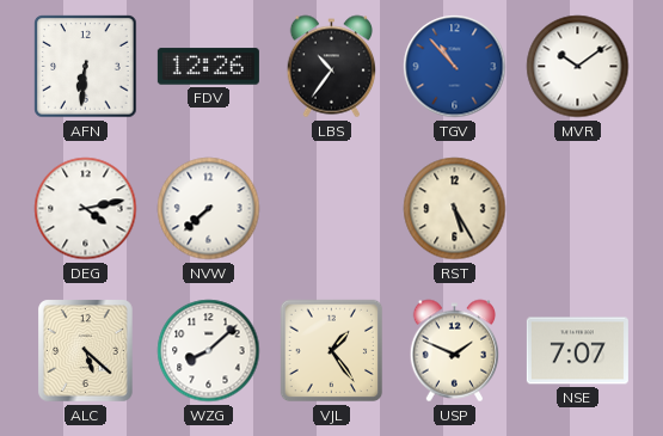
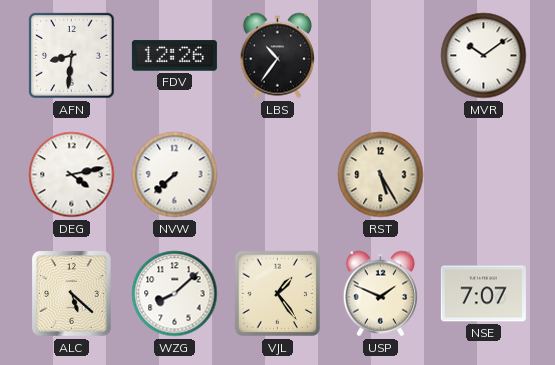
AFN: 6:31 -> 8:31 (72, 56)
TGV: 10:53 -> none (455, 67)
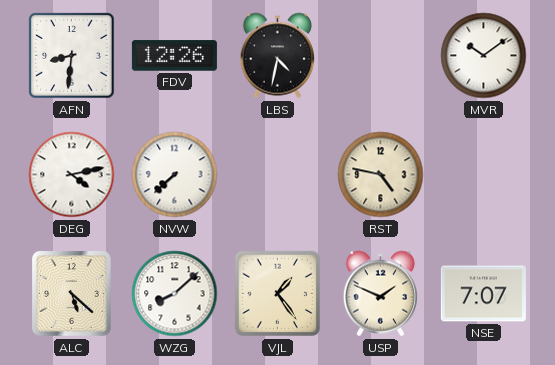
LBS: 10:36 -> 4:32 (277, 56)
RST: 5:25 -> 4:47 (381, 175)
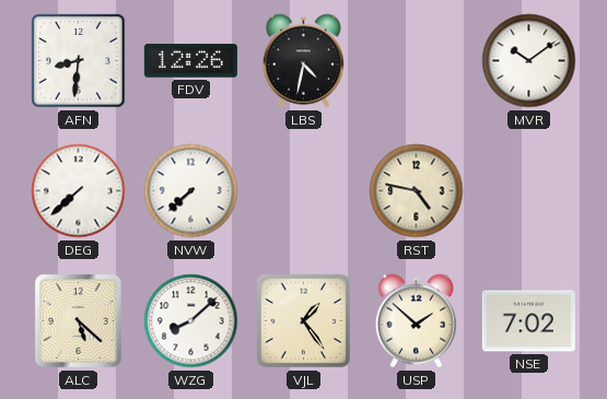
DEG: 4:13 -> 7:38 (79, 191)
USP: 1:49 -> 1:52 (416, 321)
NSE: 7:07 -> 7:02 (528, 321)
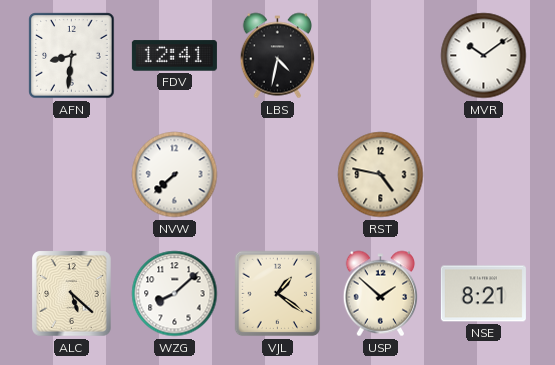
FDV: 12:26 -> 12:41 (174, 56)
DEG: 7:38 -> none (79, 191)
VJL: 1:24 -> 1:21 (278, 294)
NSE: 7:02 -> 8:21 (483, 294)
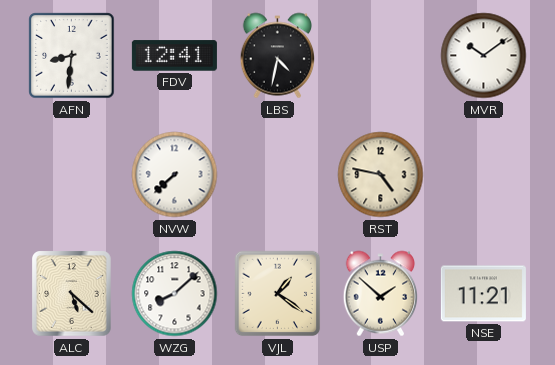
NSE: 8:21 -> 11:21 (483, 294)
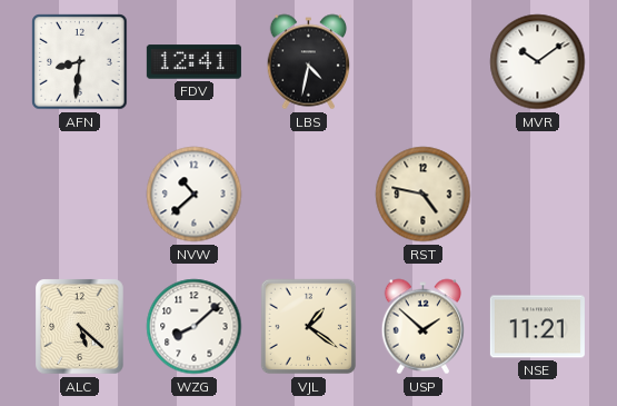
NVW: 7:38 -> 10:38 (195, 195)
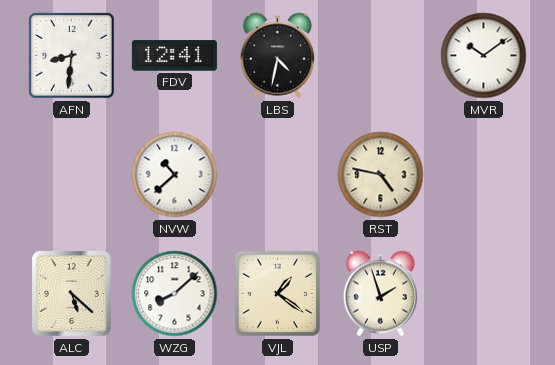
USP: 1:52 -> 1:57 (380, 294)
NSE: 11:21 -> none (537, 327)
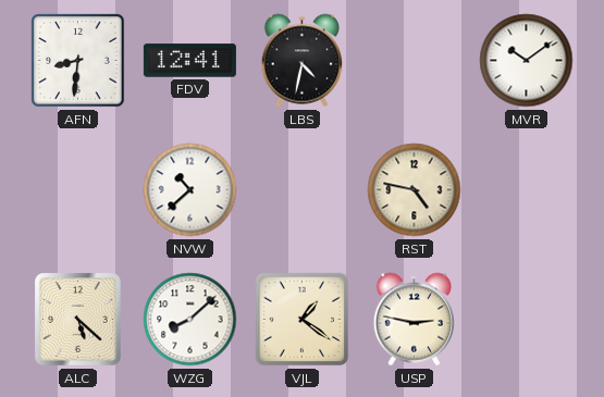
USP: 1:57 -> 2:47 (414, 320)
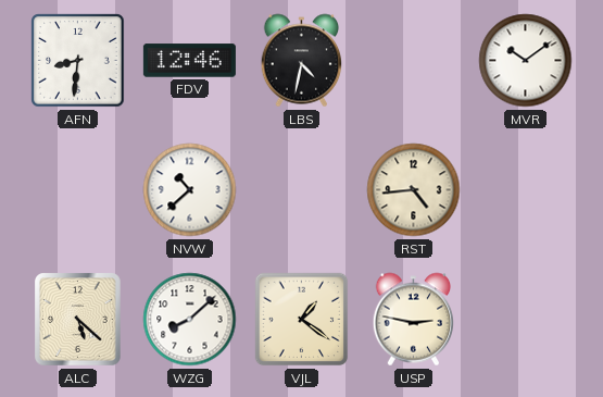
FDV: 12:41 -> 12:46 (189, 61)
RST: 4:47 -> 4:44 (414, 190)
